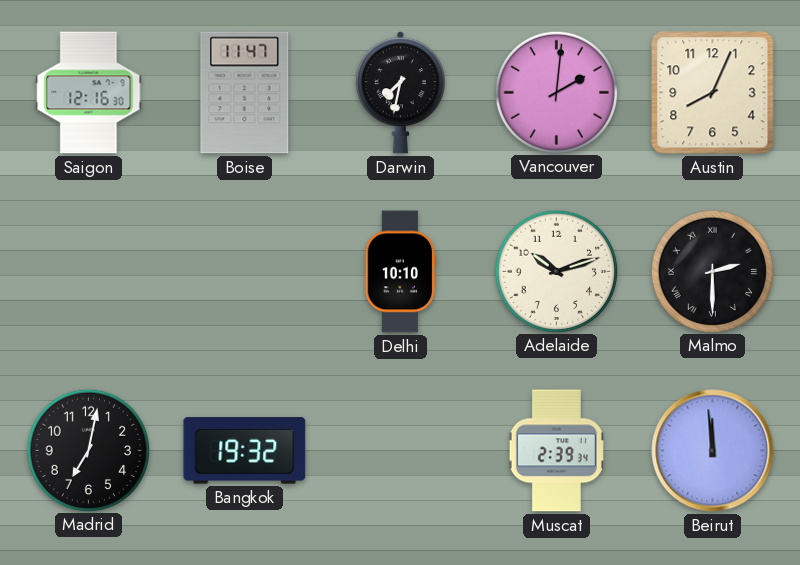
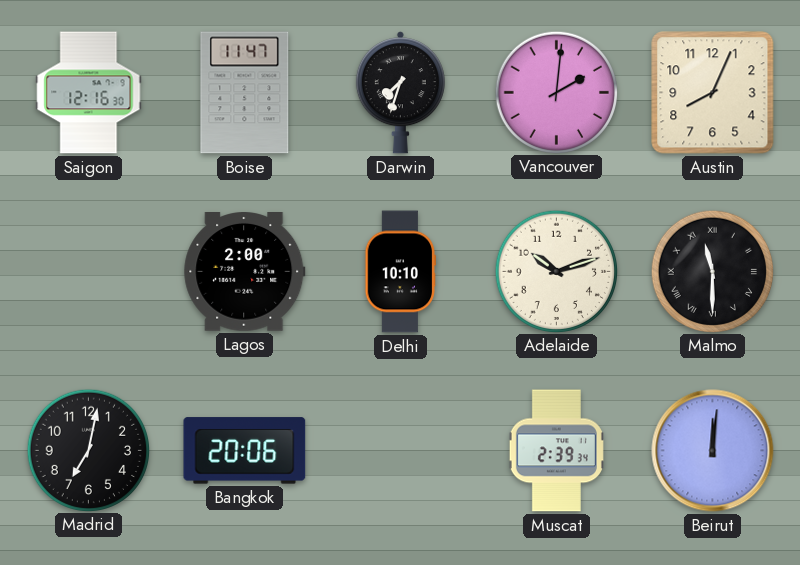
Darwin: 7:32 -> 7:33 (400, 93)
Lagos: none -> 2:00 (245, 272)
Malmo: 2:30 -> 11:30 (712, 271)
Bangkok: 19:32 -> 20:06 (245, 451)
Beirut: 11:59 -> 12:01 (713, 451)
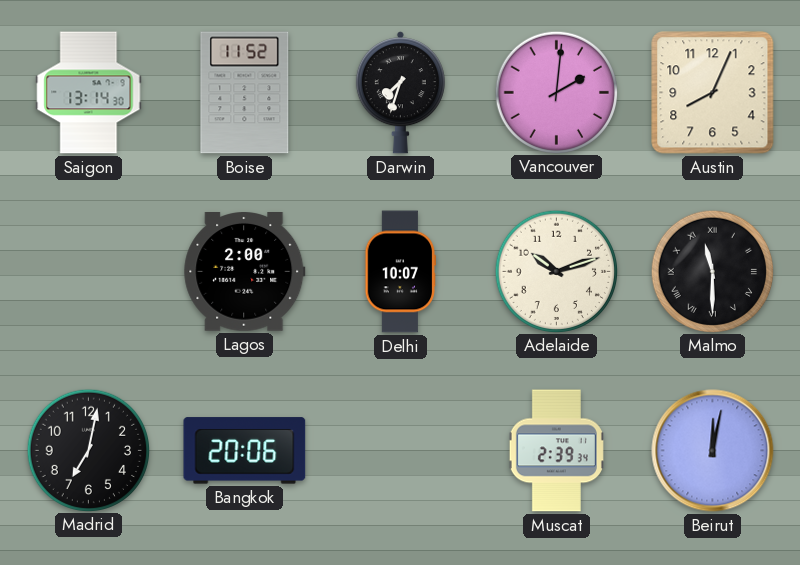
Saigon: 12:16 -> 13:14 (89, 93)
Boise: 11:47 -> 11:52 (245, 93)
Delhi: 10:10 -> 10:07 (401, 272)
Beirut: 12:01 -> 12:02 (713, 451)
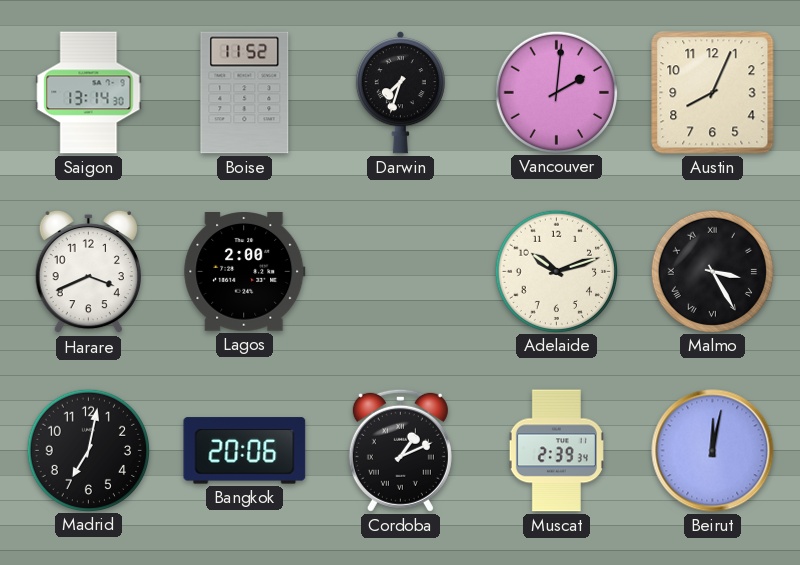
Harare: none -> 3:41 (88, 272)
Delhi: 10:07 -> none (401, 272)
Malmo: 11:30 -> 3:25 (712, 271)
Cordoba: none -> 1:11 (400, 450)
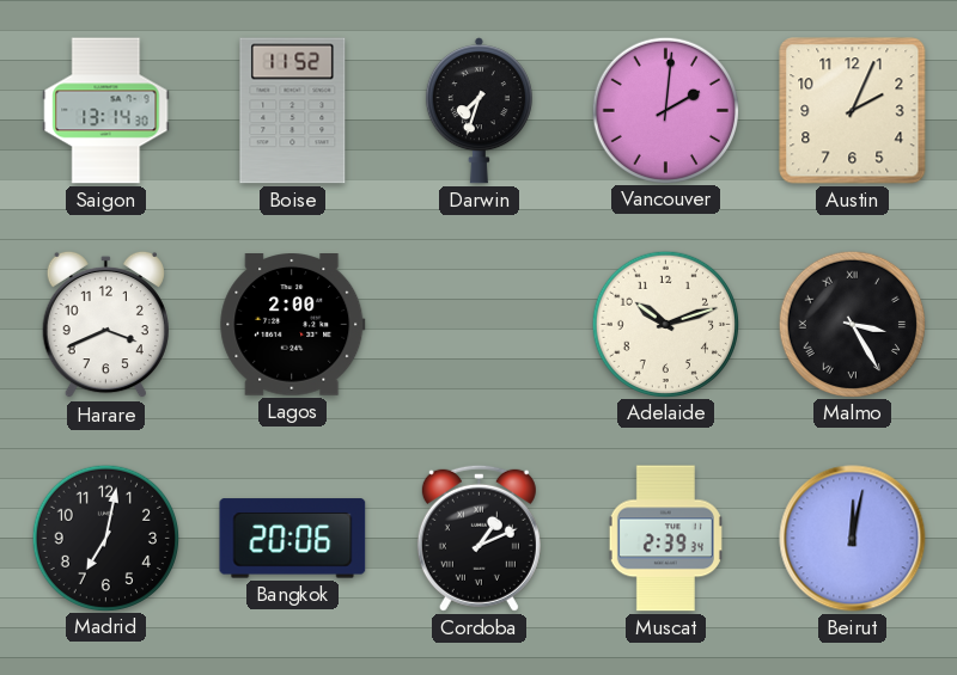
Austin: 8:04 -> 2:04 (853, 111)
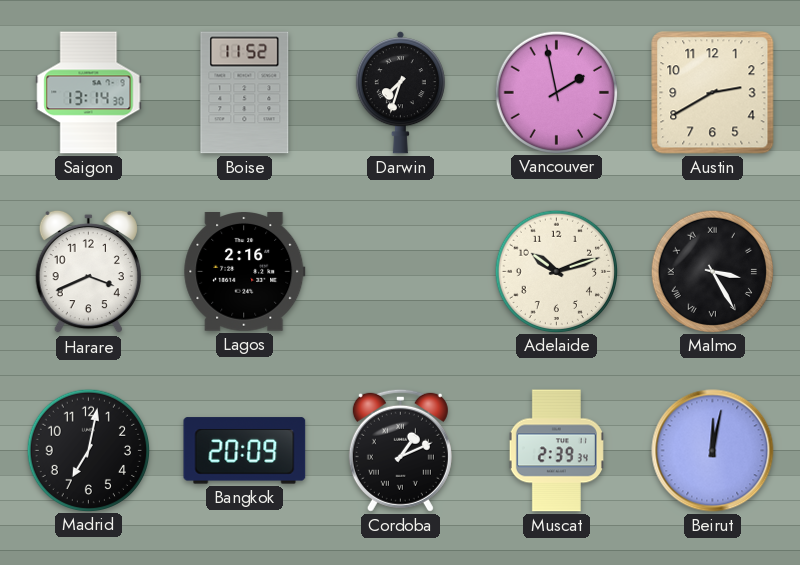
Vancouver: 2:01 -> 1:58 (556, 92)
Austin: 2:04 -> 2:40 (713, 93)
Lagos: 2:00 -> 2:16 (245, 272)
Bangkok: 20:06 -> 20:09 (245, 451)
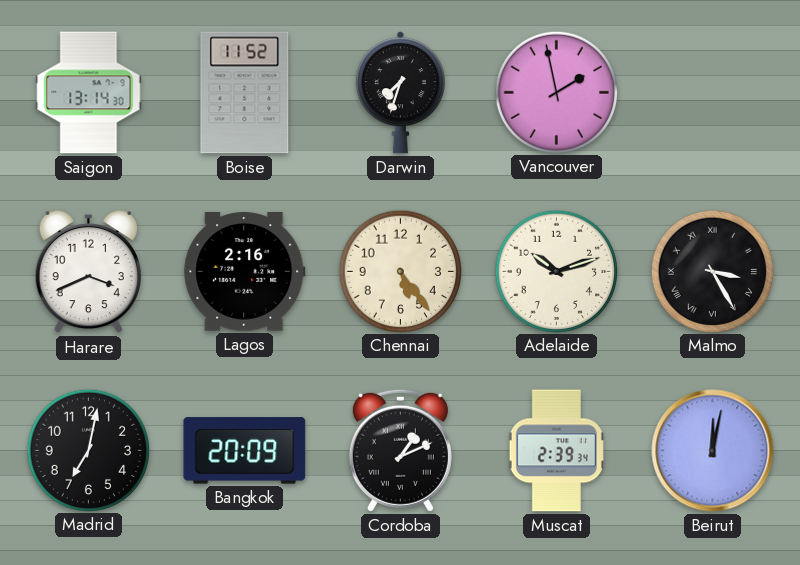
Austin: 2:40 -> none (713, 93)
Chennai: none -> 5:24 (400, 271)
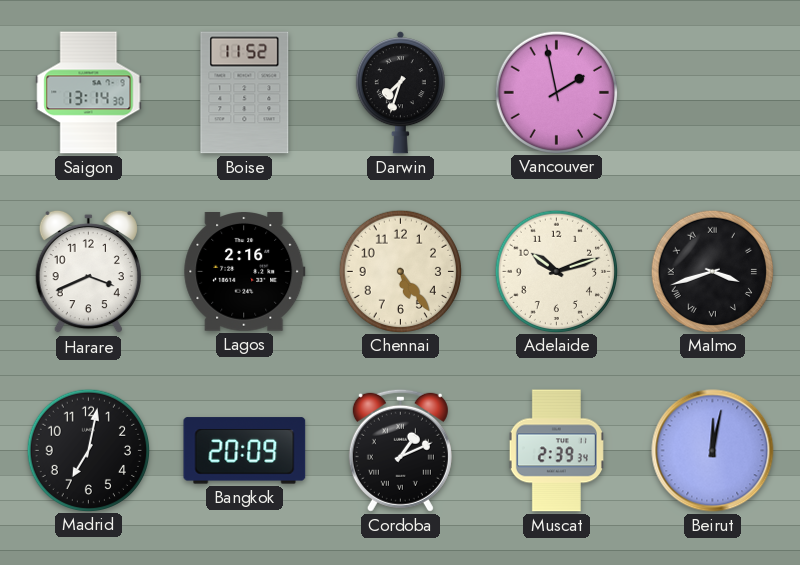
Malmo: 3:25 -> 3:42 (712, 271)
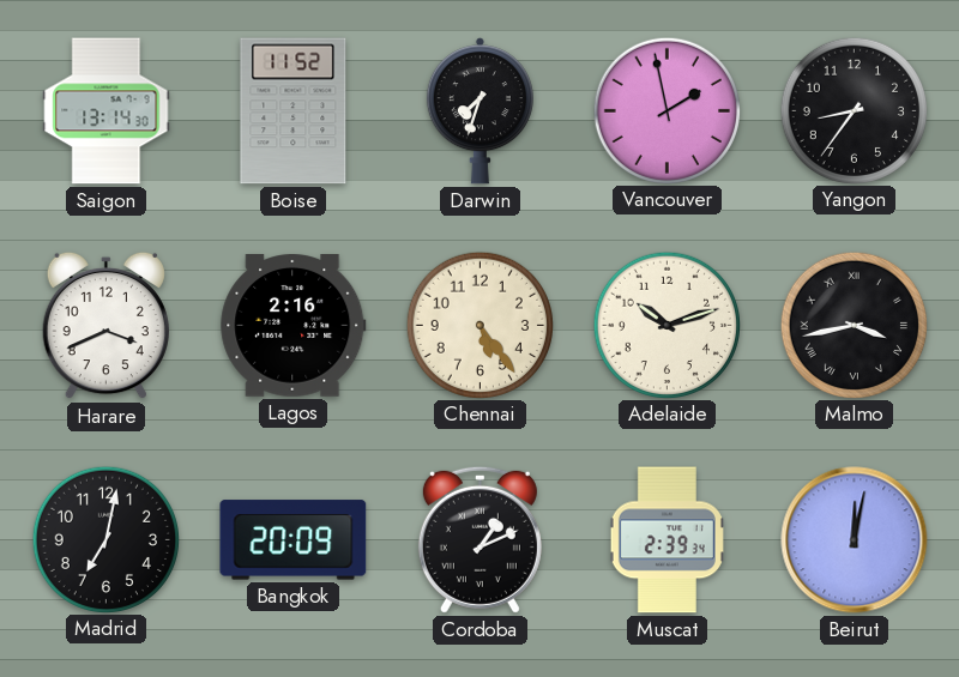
Yangon: none -> 8:36 (854, 110)
Malmo: 3:42 -> 3:43 (854, 325)
